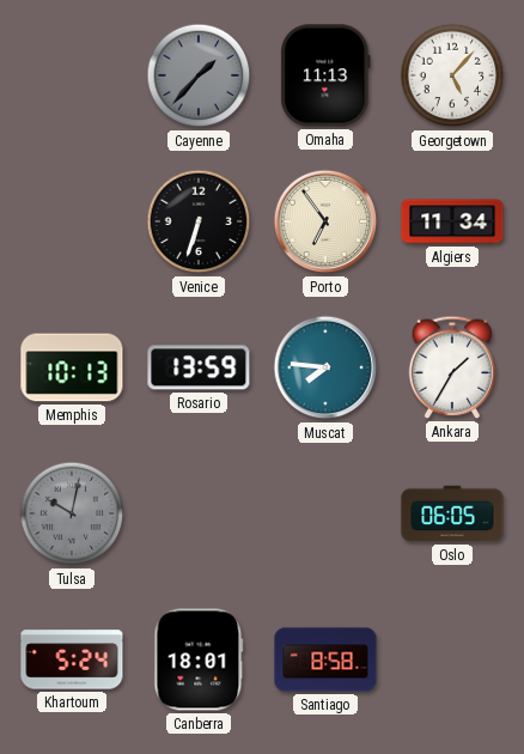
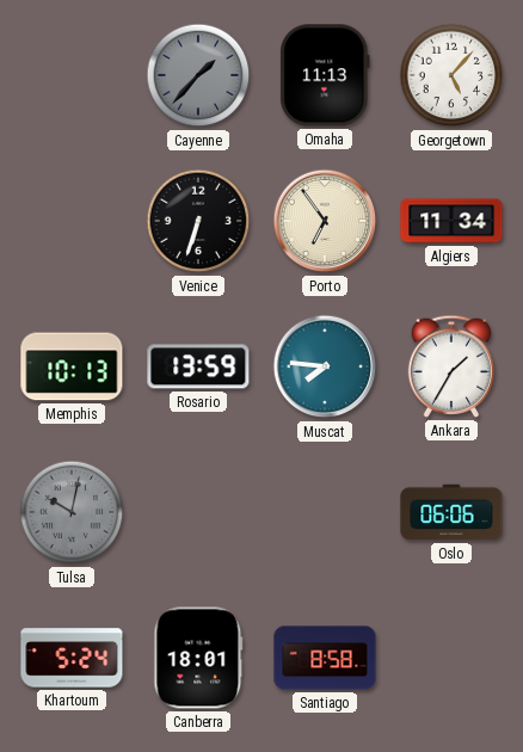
Oslo: 06:05 -> 06:06 (451, 512)
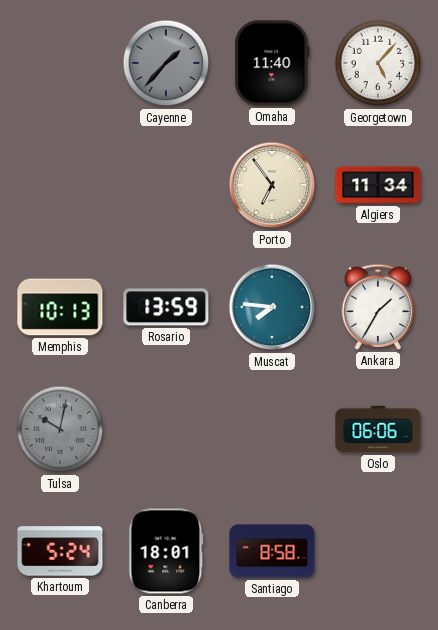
Omaha: 11:13 -> 11:40 (272, 63)
Venice: 6:33 -> none (198, 221)
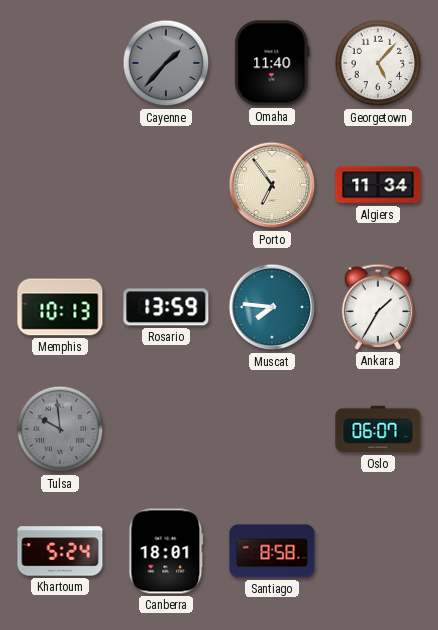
Tulsa: 10:02 -> 9:59 (60, 429)
Oslo: 06:06 -> 06:07 (378, 429)
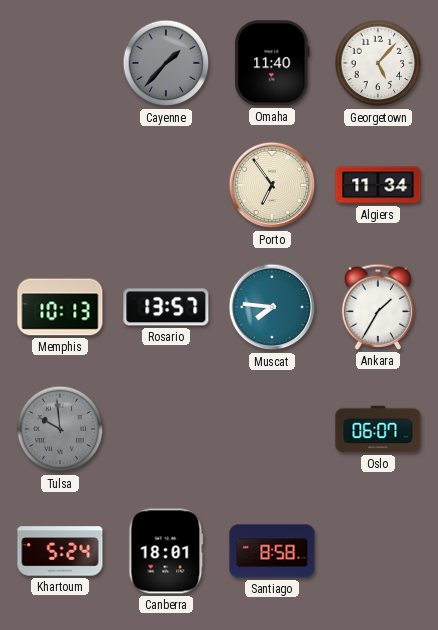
Rosario: 13:59 -> 13:57 (166, 307)
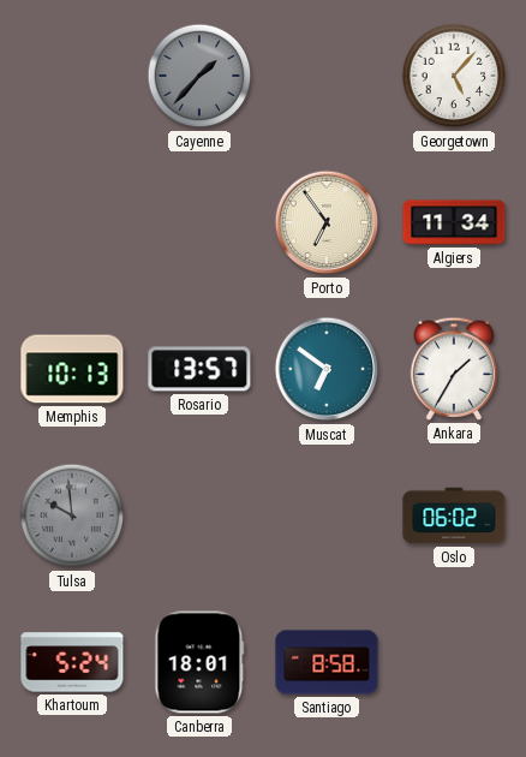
Omaha: 11:40 -> none (272, 63)
Muscat: 7:46 -> 6:51 (327, 369)
Oslo: 06:07 -> 06:02 (454, 515)
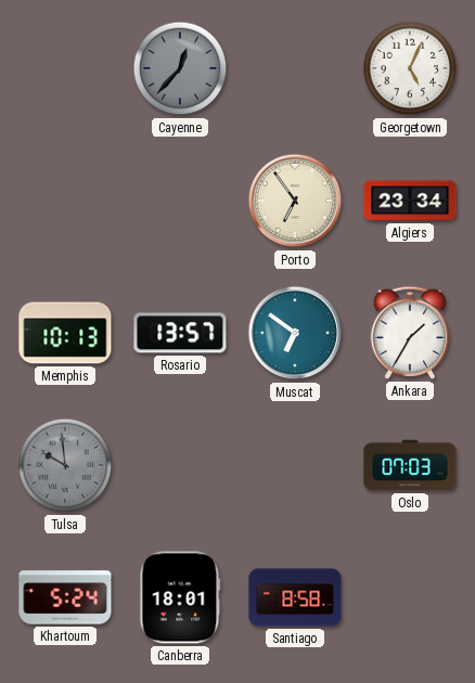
Cayenne: 1:37 -> 12:37 (180, 68)
Georgetown: 5:07 -> 5:04 (410, 68)
Algiers: 11:34 -> 23:34 (410, 201)
Oslo: 06:02 -> 07:03 (410, 465)
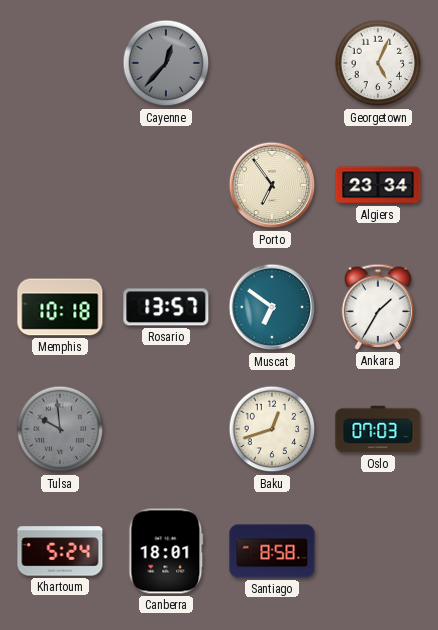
Memphis: 10:13 -> 10:18 (60, 307)
Baku: none -> 12:42 (272, 429)
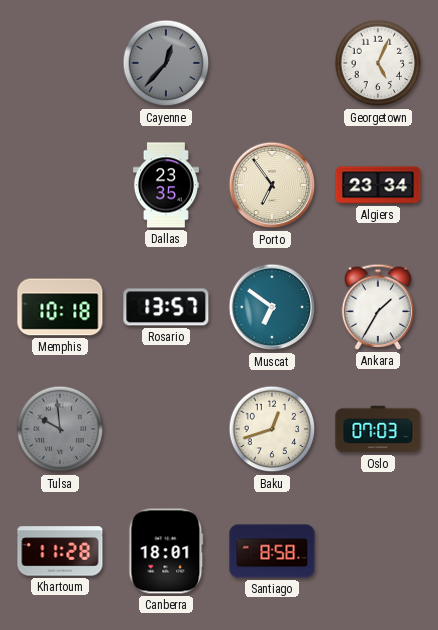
Dallas: none -> 23:35 (166, 185)
Khartoum: 5:24 -> 11:28 (60, 551)
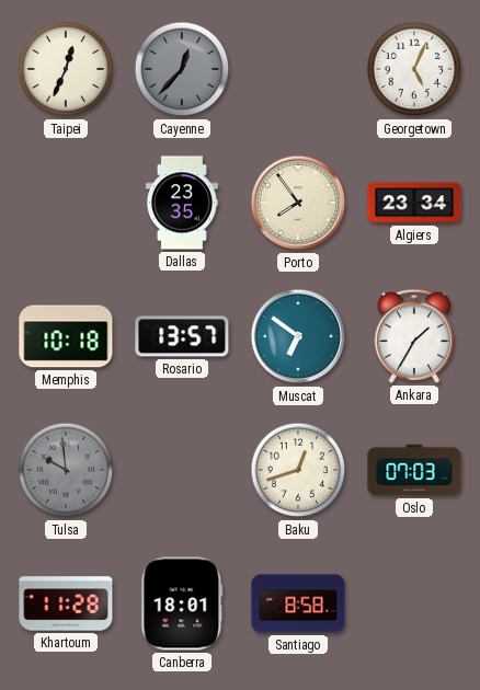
Taipei: none -> 12:34 (66, 69)
Porto: 6:54 -> 7:54 (298, 203)
